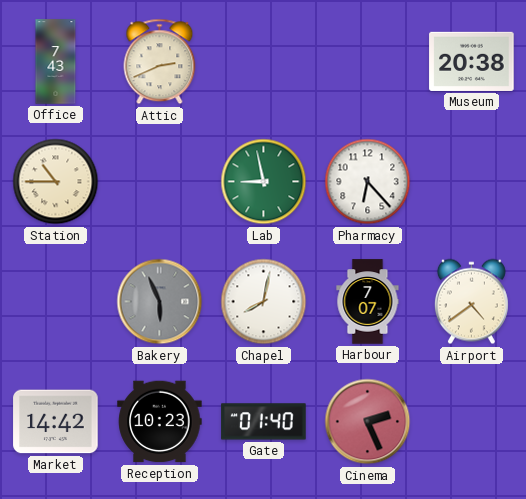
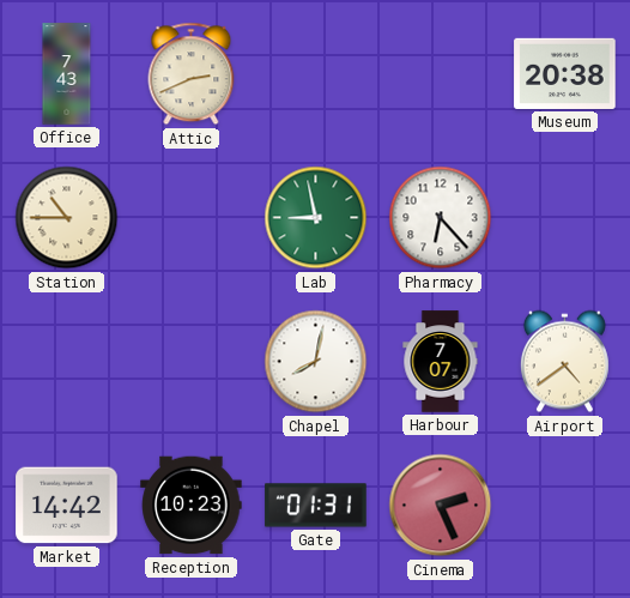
Bakery: 5:56 -> none (160, 302)
Gate: 01:40 -> 01:31 (316, 506)
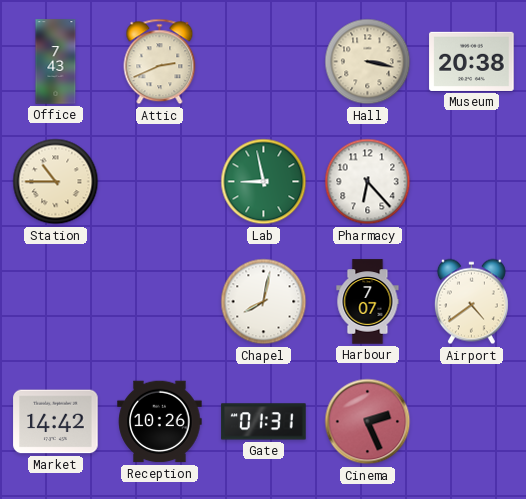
Hall: none -> 3:17 (368, 62)
Reception: 10:23 -> 10:26 (160, 422)
